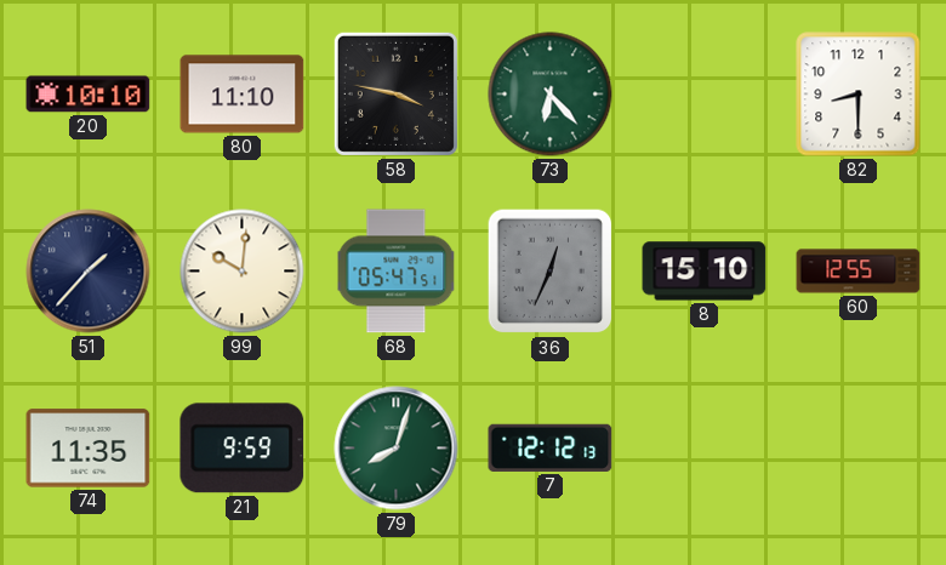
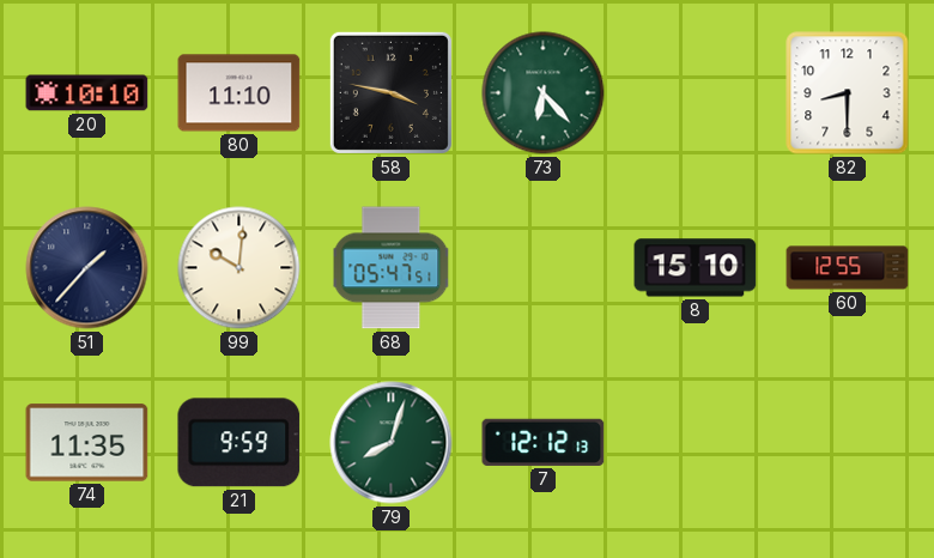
36: 12:34 -> none (551, 272)
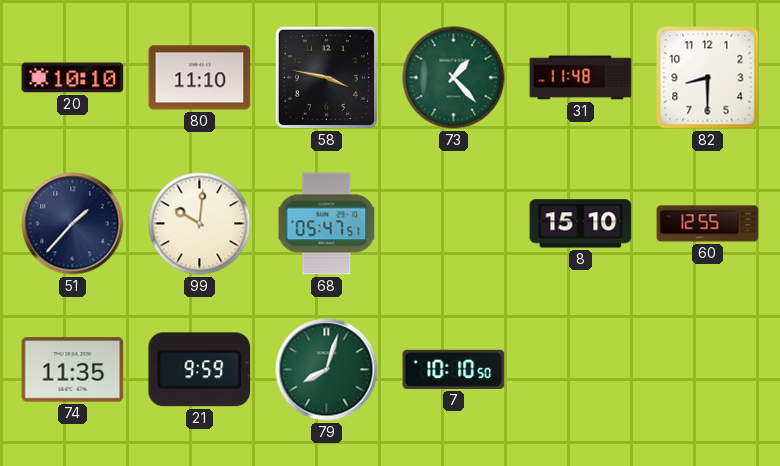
73: 6:23 -> 1:23 (454, 78)
31: none -> 11:48 (581, 78)
7: 12:12 -> 10:10 (454, 369)
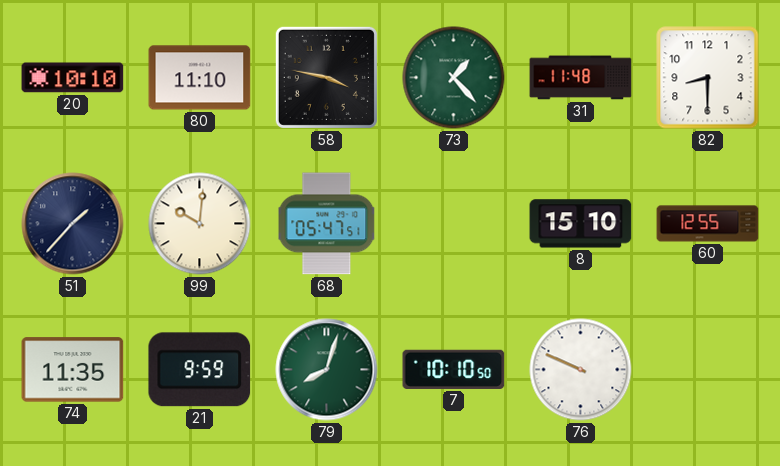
76: none -> 9:49 (581, 370)
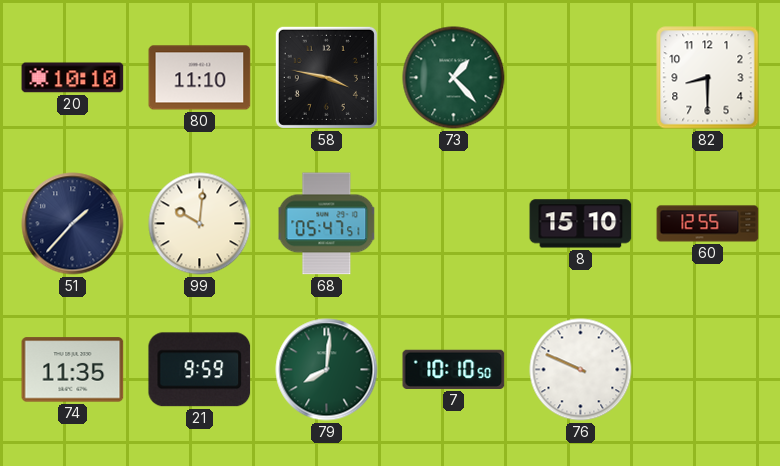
31: 11:48 -> none (581, 78)
79: 8:03 -> 8:01 (327, 370)
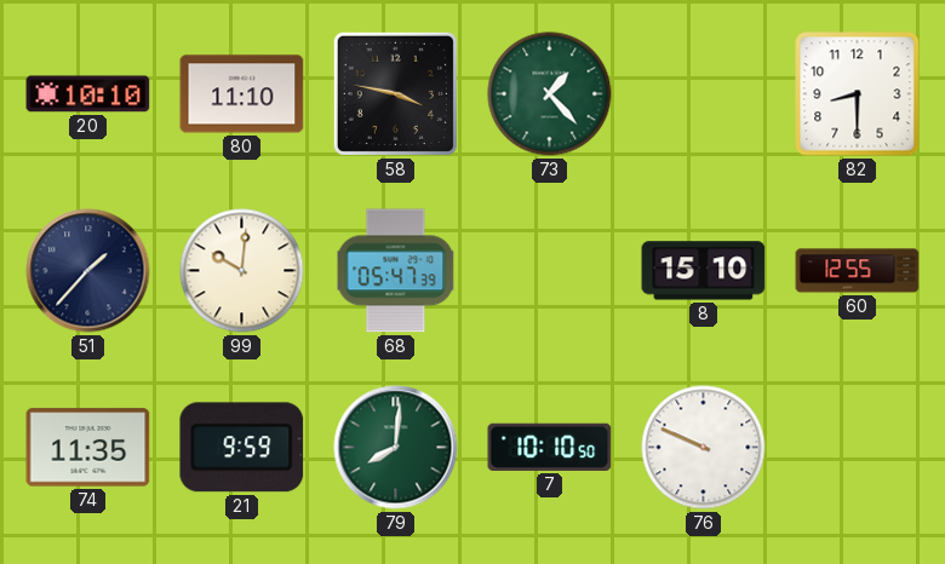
68: 05:47:51 -> 05:47:39 (396, 271)
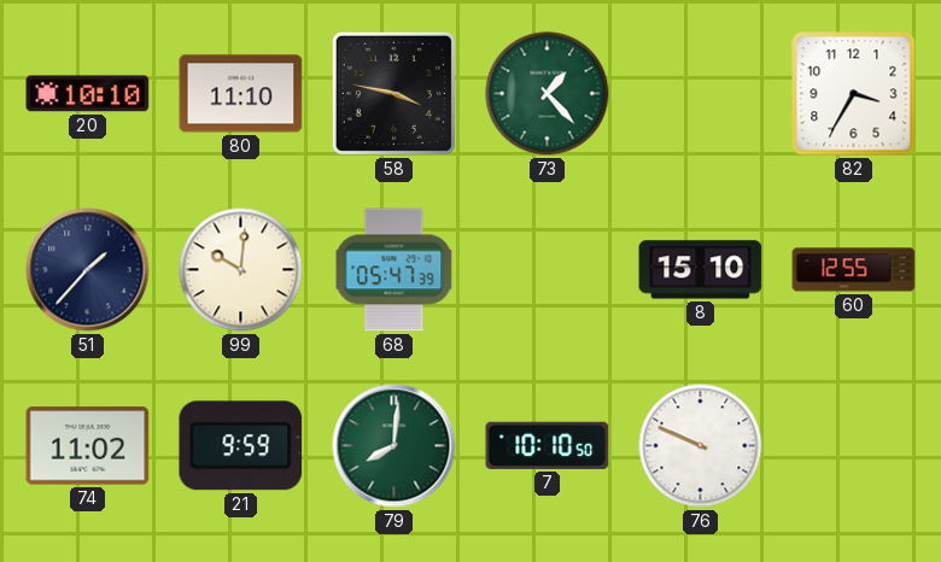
82: 8:30 -> 3:35 (854, 94)
74: 11:35 -> 11:02 (88, 446)
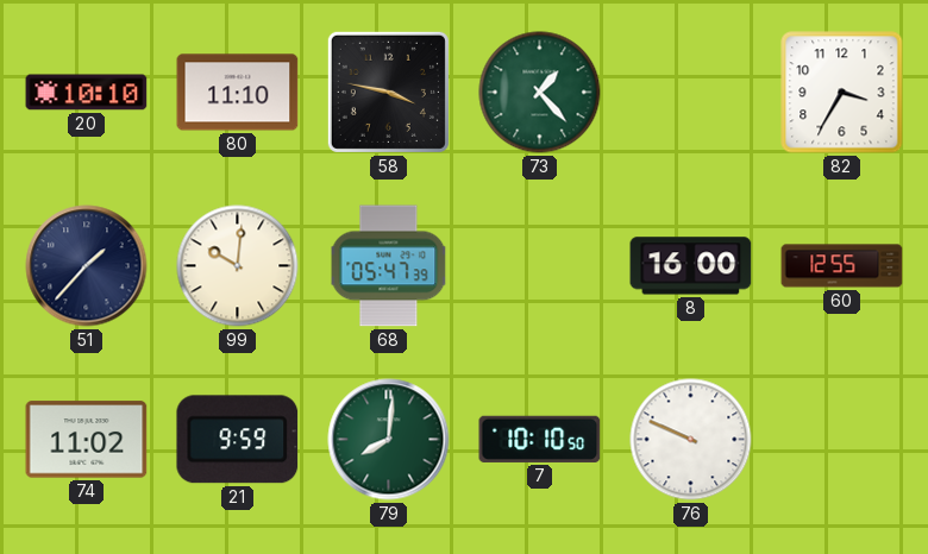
8: 15:10 -> 16:00 (691, 266)
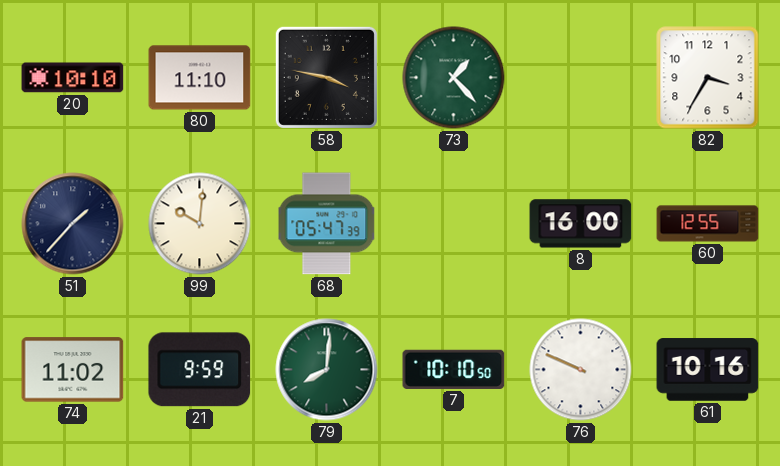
61: none -> 10:16 (708, 370)
